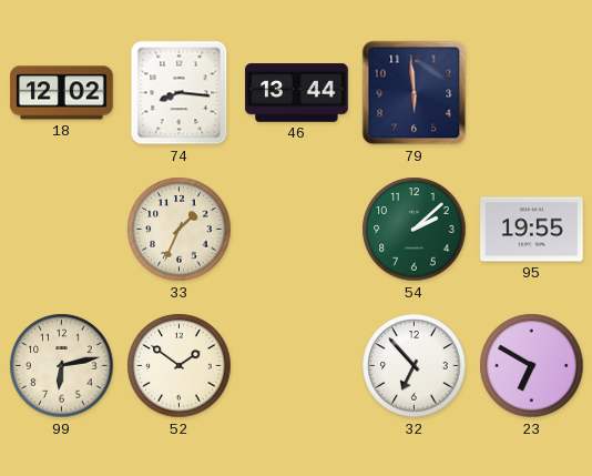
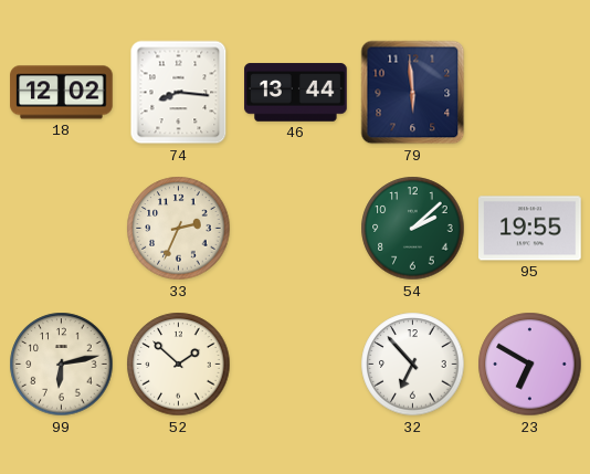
33: 1:34 -> 2:34 (179, 229)
52: 1:51 -> 1:52 (179, 365)
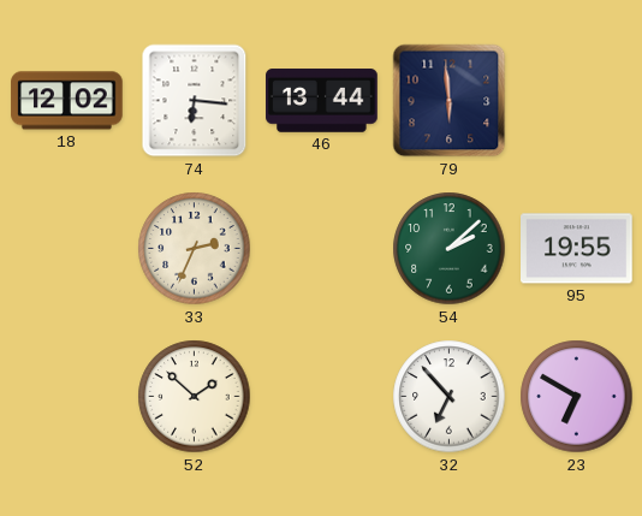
74: 8:16 -> 6:16 (195, 101)
99: 6:13 -> none (62, 365)
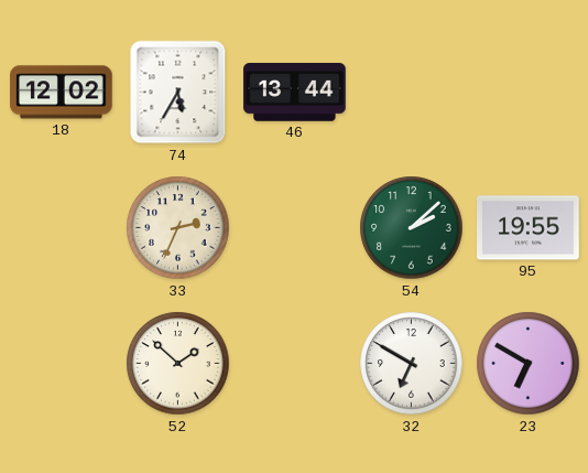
74: 6:16 -> 5:35 (178, 93)
79: 5:59 -> none (450, 101)
32: 6:53 -> 6:50 (412, 364)
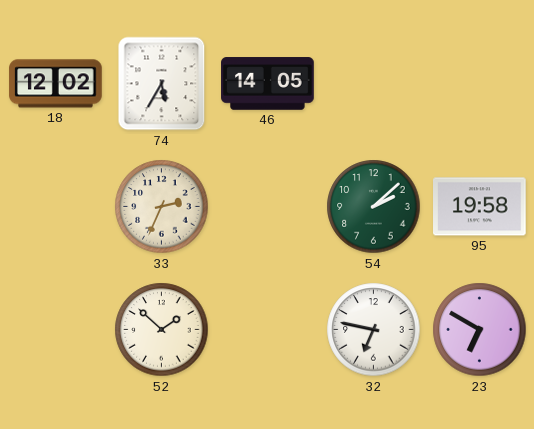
46: 13:44 -> 14:05 (268, 84)
95: 19:55 -> 19:58 (480, 207)
32: 6:50 -> 6:47 (374, 330)
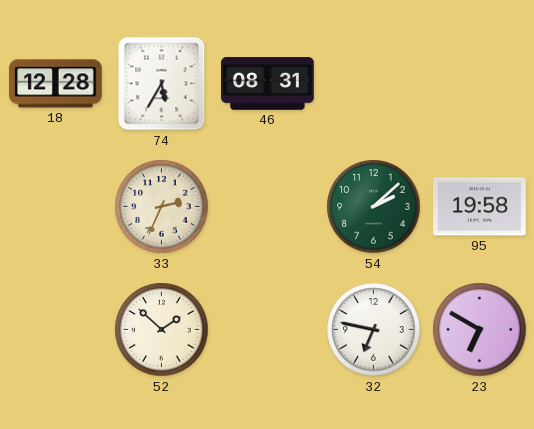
18: 12:02 -> 12:28 (56, 84)
46: 14:05 -> 08:31 (268, 84)
